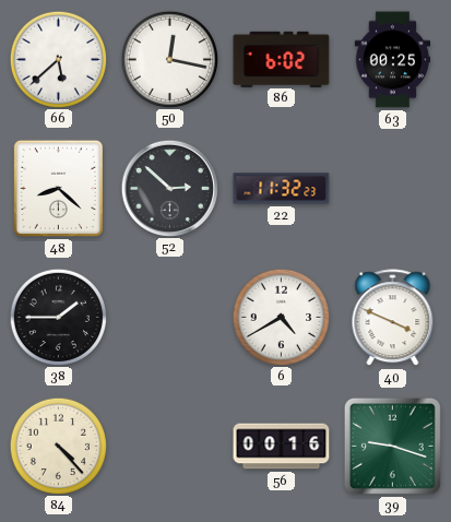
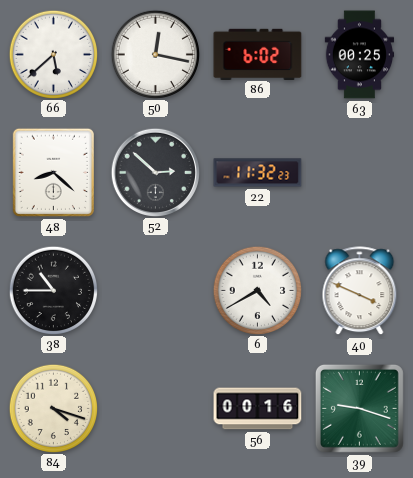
38: 1:45 -> 10:45 (53, 290)
84: 4:23 -> 4:18 (53, 408)
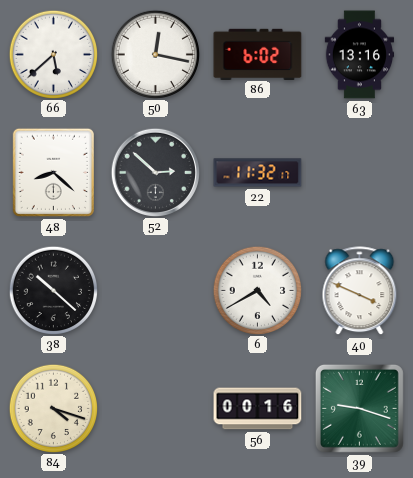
63: 00:25 -> 13:16 (360, 55)
22: 11:32:23 -> 11:32:17 (258, 173)
38: 10:45 -> 10:22 (53, 290)
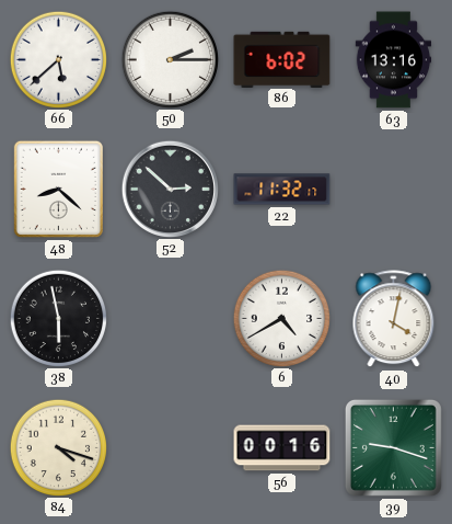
50: 12:17 -> 2:15 (170, 59)
38: 10:22 -> 5:58 (58, 318)
40: 3:49 -> 4:02 (394, 319)
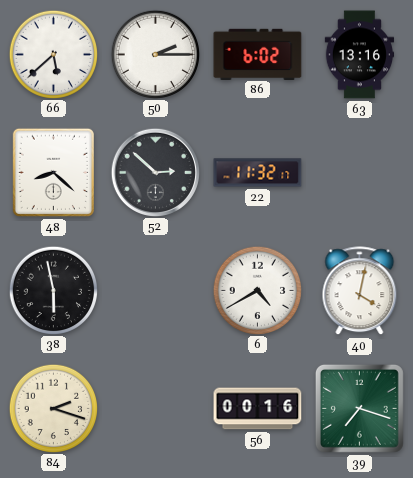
84: 4:18 -> 2:18 (53, 408)
39: 9:18 -> 7:18 (359, 408)
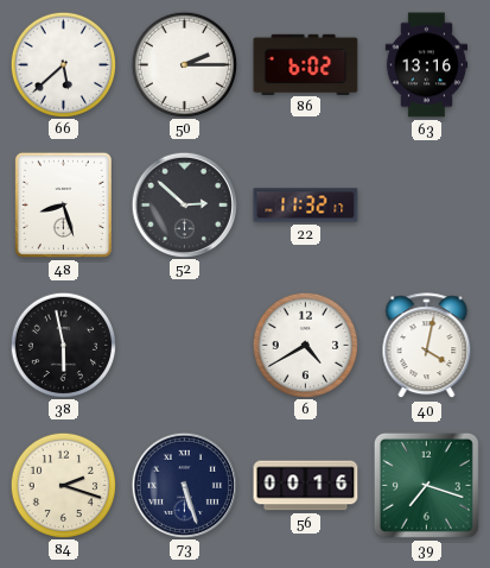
48: 8:22 -> 8:27 (63, 204)
73: none -> 5:27 (184, 485)
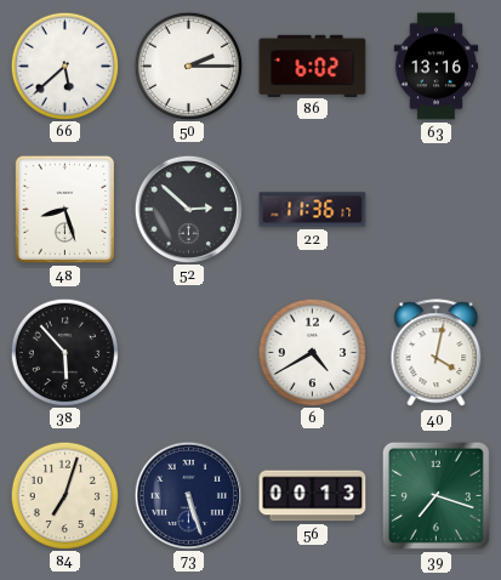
22: 11:32 -> 11:36 (313, 210)
38: 5:58 -> 5:53 (64, 352)
84: 2:18 -> 7:03 (64, 495)
56: 00:16 -> 00:13 (313, 496)
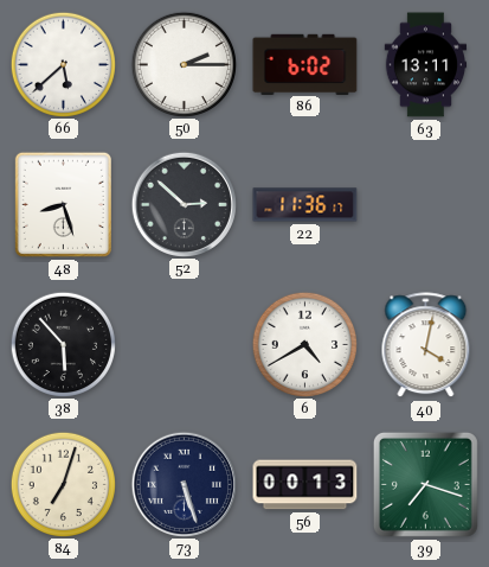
63: 13:16 -> 13:11 (426, 65)
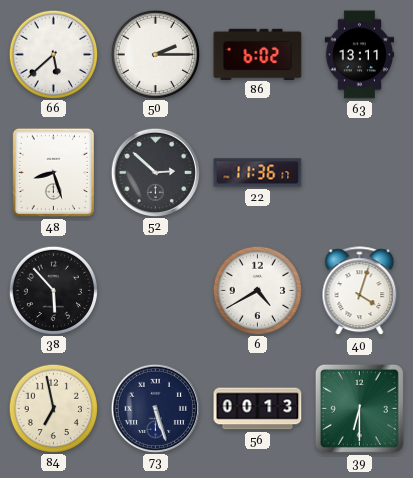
40: 4:02 -> 4:03 (360, 291)
84: 7:03 -> 6:58 (53, 408)
39: 7:18 -> 6:30 (359, 408)
